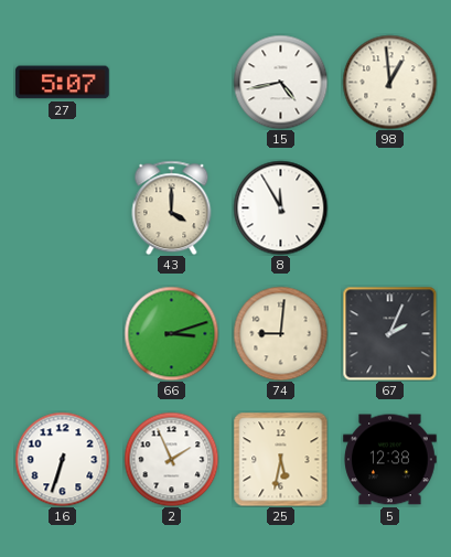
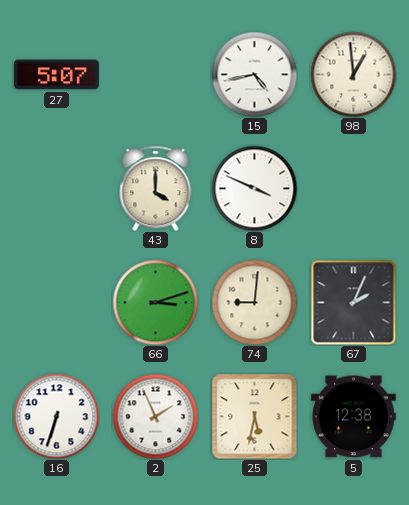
8: 11:55 -> 3:49 (254, 188)
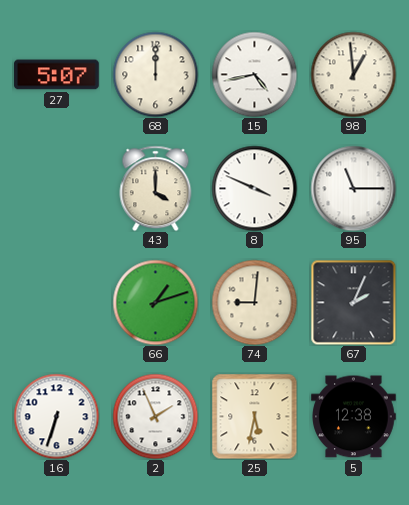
68: none -> 12:00 (155, 74)
95: none -> 11:15 (353, 188)
66: 3:12 -> 1:12 (155, 302)
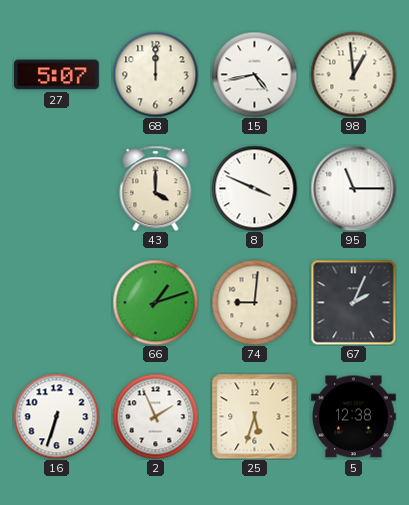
25: 5:32 -> 5:33 (254, 416)
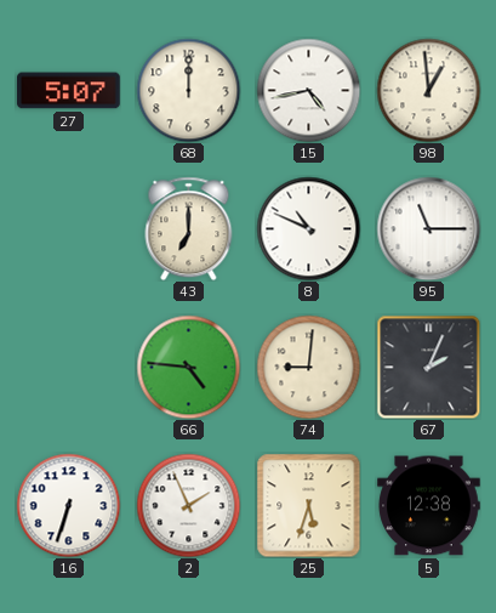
43: 4:00 -> 7:00 (189, 228)
8: 3:49 -> 10:49 (308, 228)
66: 1:12 -> 4:46 (188, 367)
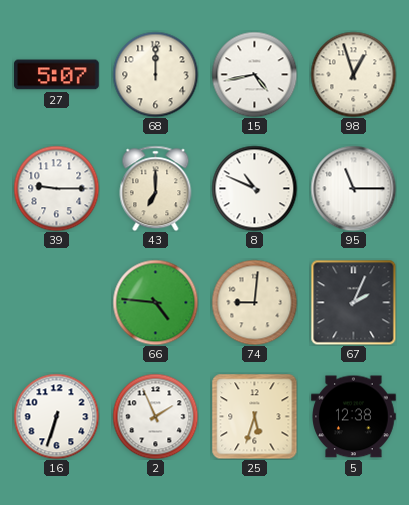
98: 12:59 -> 12:57 (353, 74)
39: none -> 9:15 (56, 188)
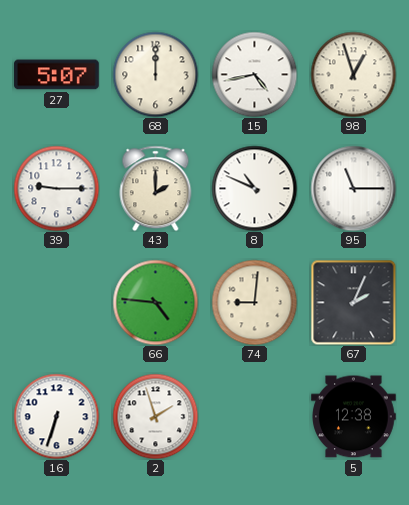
43: 7:00 -> 2:00 (156, 188)
2: 1:56 -> 1:57 (155, 416)
25: 5:33 -> none (254, 416)
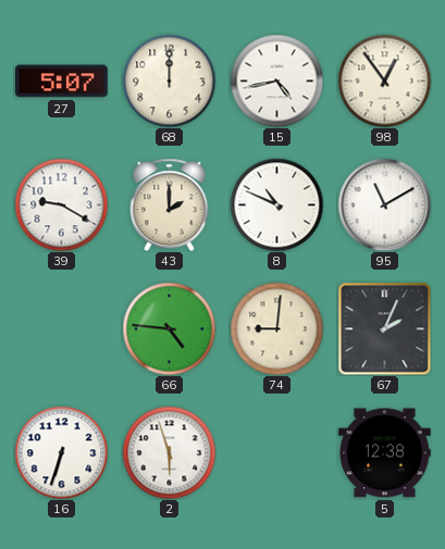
98: 12:57 -> 12:54 (384, 80)
39: 9:15 -> 9:20 (61, 204)
95: 11:15 -> 11:10 (384, 204)
2: 1:57 -> 5:57 (169, 452)
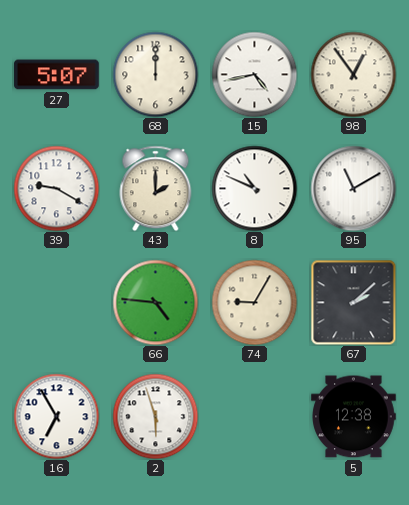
74: 9:01 -> 9:05 (254, 302)
67: 2:04 -> 2:08 (353, 302)
16: 6:33 -> 6:55 (56, 416)
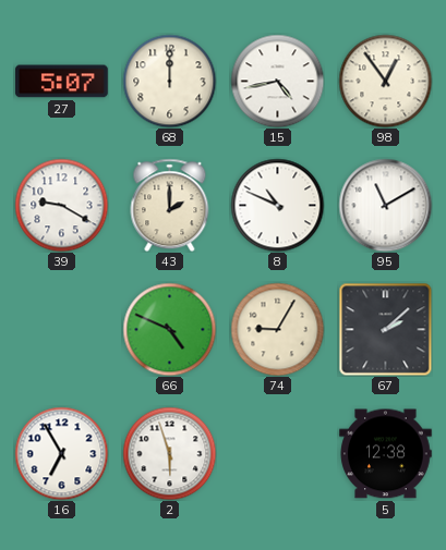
66: 4:46 -> 4:49 (169, 329)
